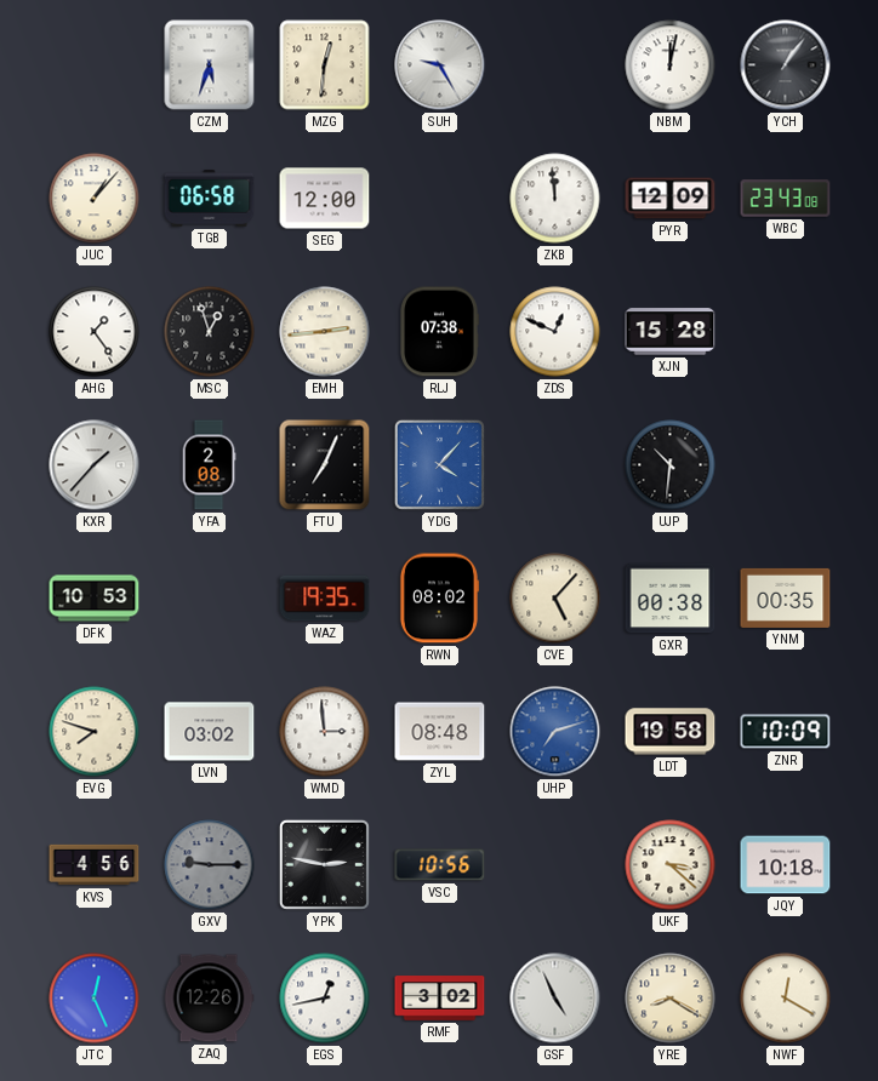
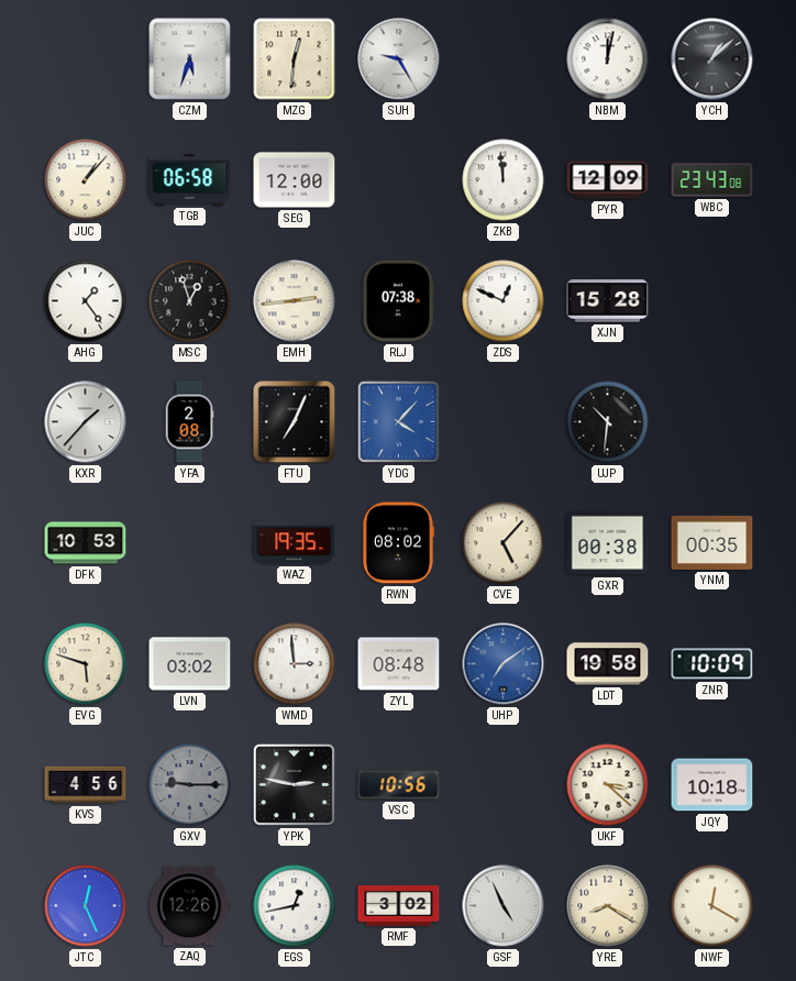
YCH: 1:06 -> 1:08 (712, 59)
EVG: 7:48 -> 5:48 (86, 664)
UHP: 7:12 -> 7:09 (504, 664)
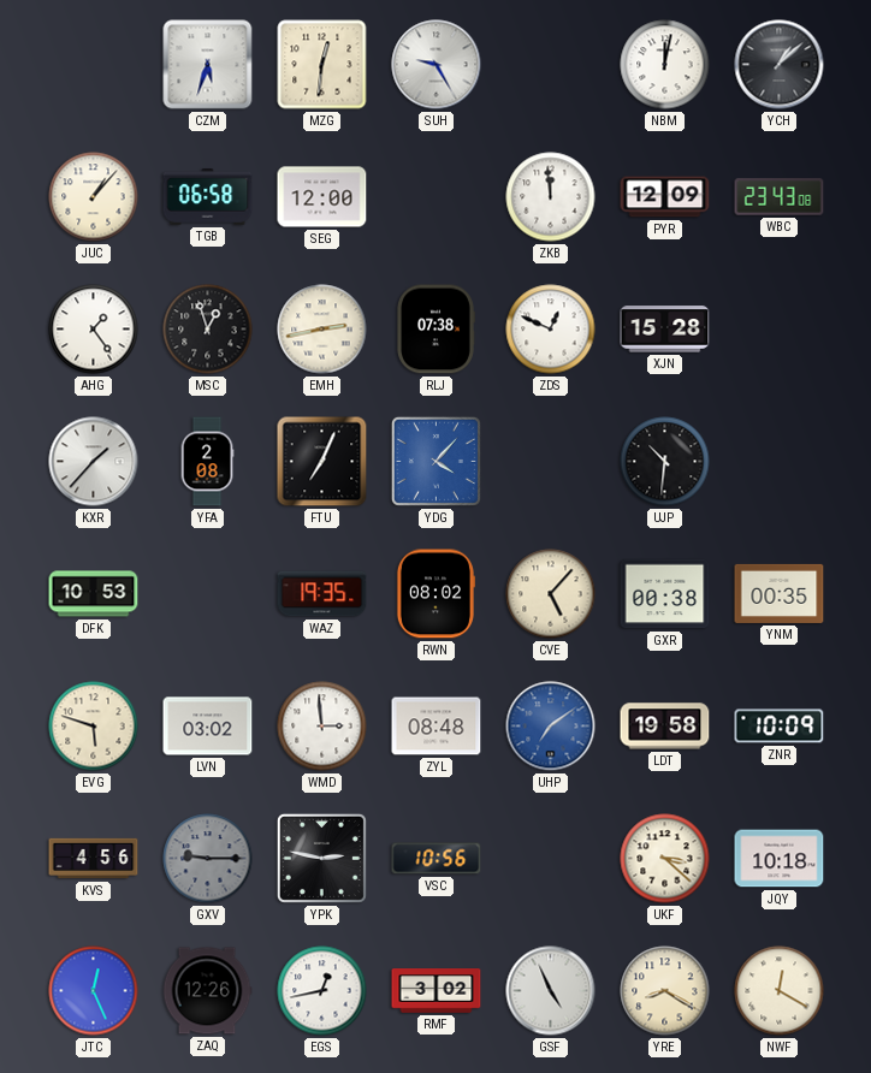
EMH: 2:44 -> 2:43 (322, 330)
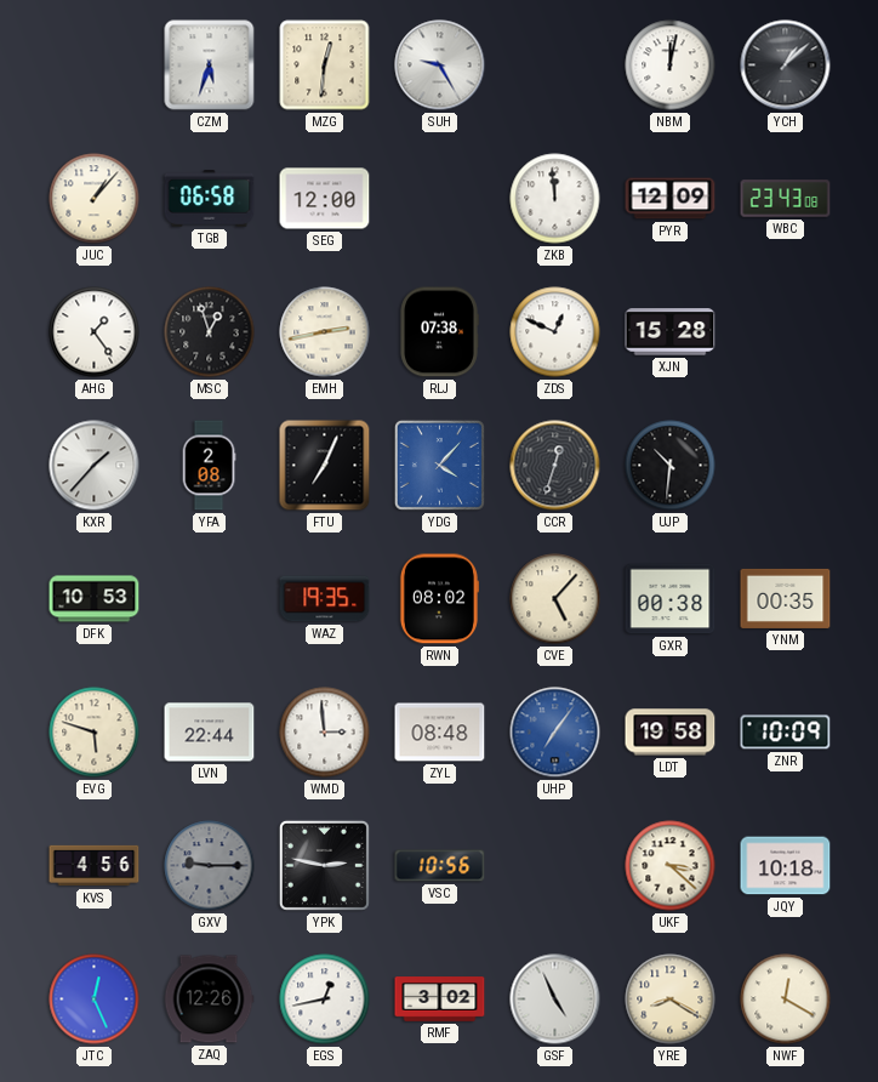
CCR: none -> 12:33 (555, 466)
LVN: 03:02 -> 22:44 (210, 733)
UHP: 7:09 -> 7:06 (555, 733)
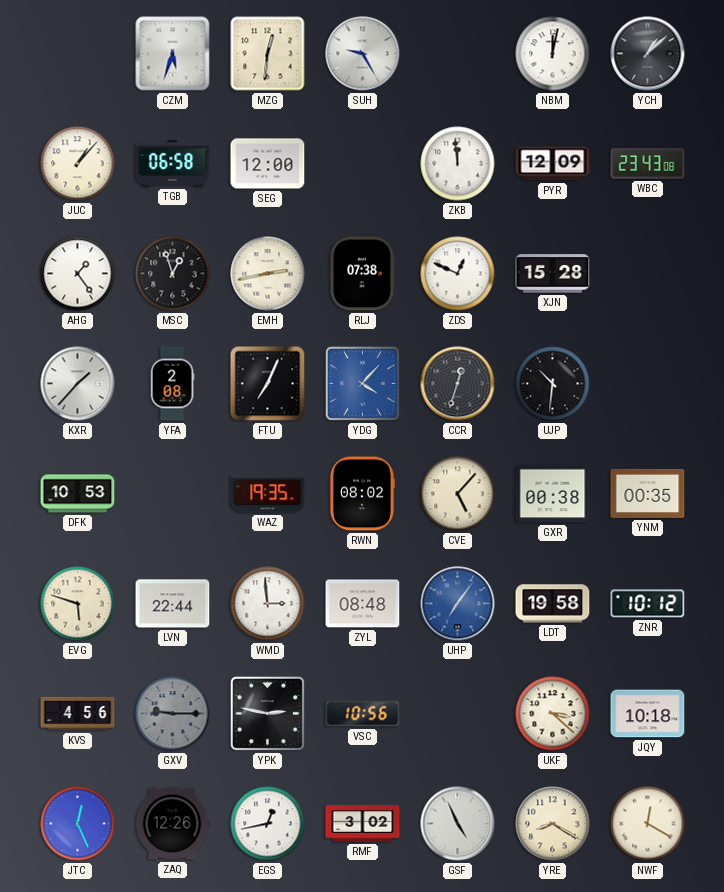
ZNR: 10:09 -> 10:12 (648, 604)
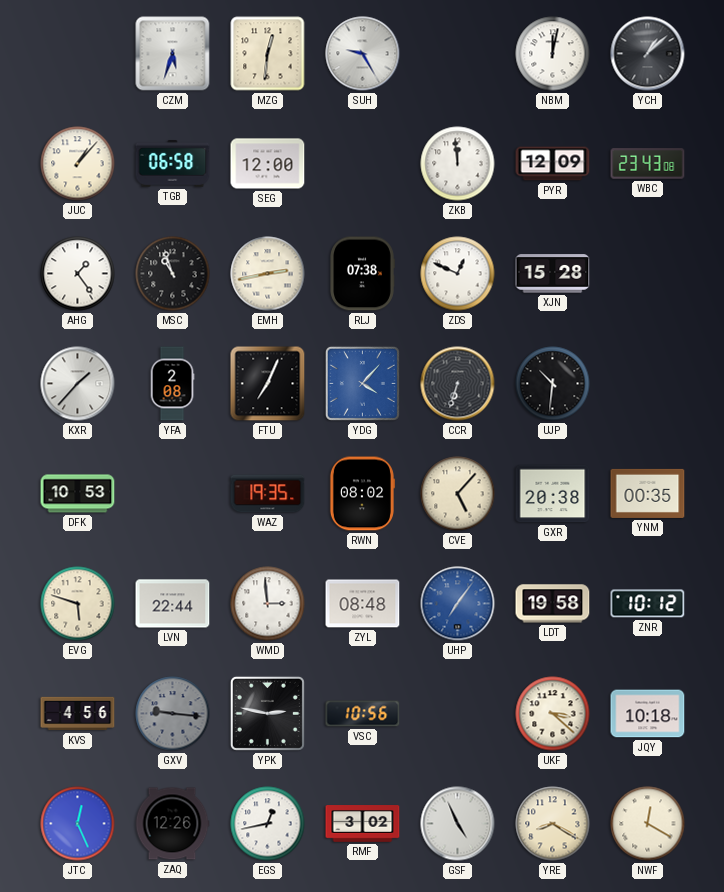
MSC: 12:57 -> 10:57 (173, 274)
CCR: 12:33 -> 6:33 (458, 384)
GXR: 00:38 -> 20:38 (553, 494)
GXV: 9:15 -> 9:16 (173, 714)
